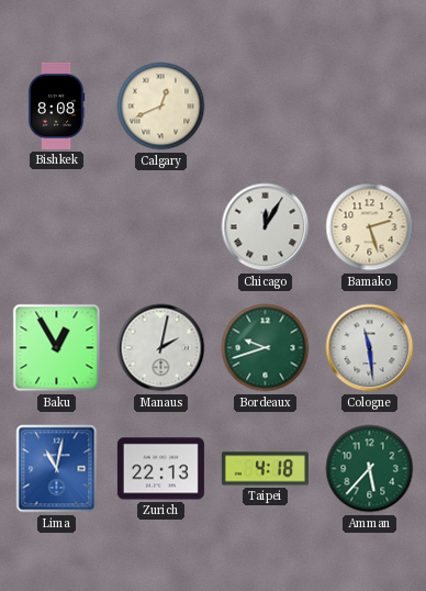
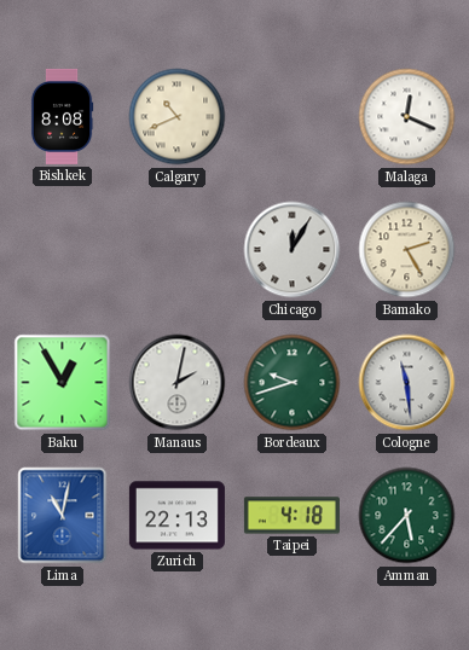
Calgary: 12:41 -> 10:41 (178, 117)
Malaga: none -> 12:19 (407, 117)
Bamako: 2:27 -> 2:25 (407, 250)
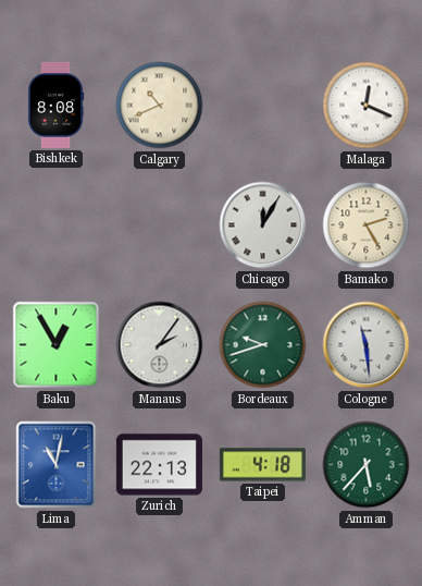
Manaus: 2:02 -> 2:06 (160, 345)
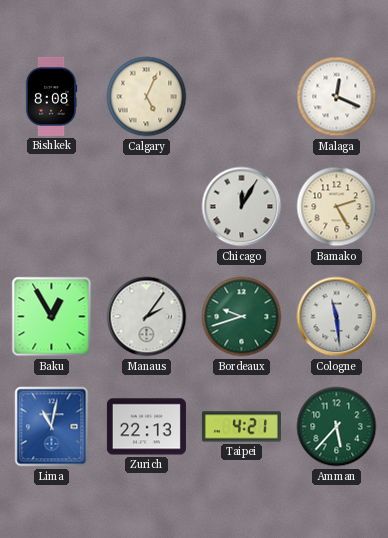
Calgary: 10:41 -> 5:04 (147, 97)
Taipei: 4:18 -> 4:21 (241, 427)
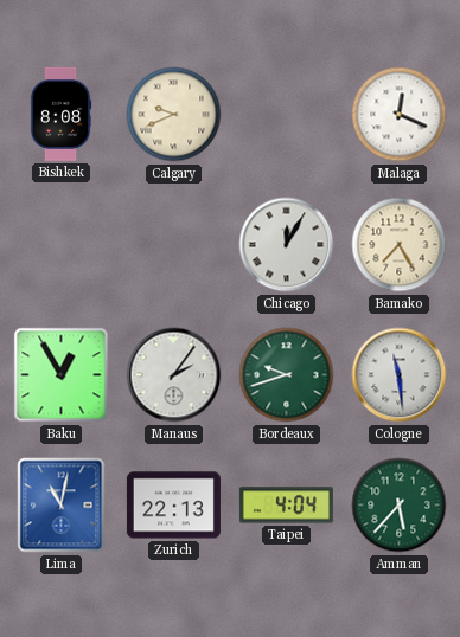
Calgary: 5:04 -> 9:41 (174, 115)
Bamako: 2:25 -> 7:25 (400, 245)
Taipei: 4:21 -> 4:04 (286, 506)
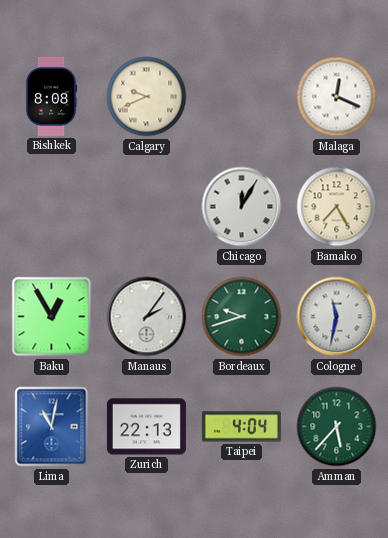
Cologne: 11:29 -> 11:32 (337, 317)
